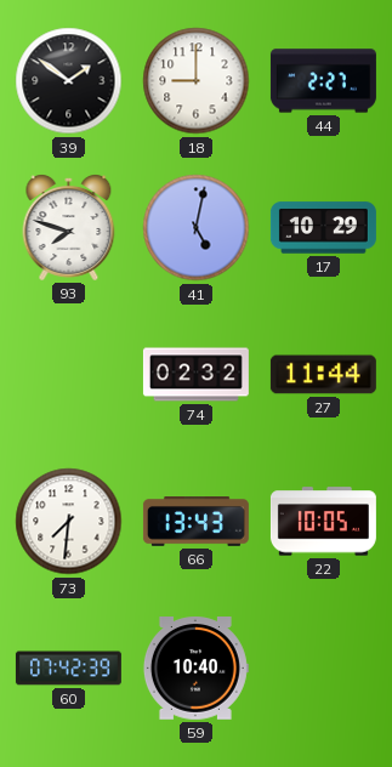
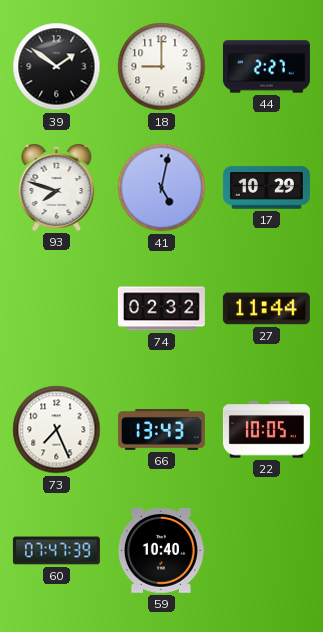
73: 7:31 -> 7:26 (57, 430)
60: 07:42 -> 07:47 (56, 551)
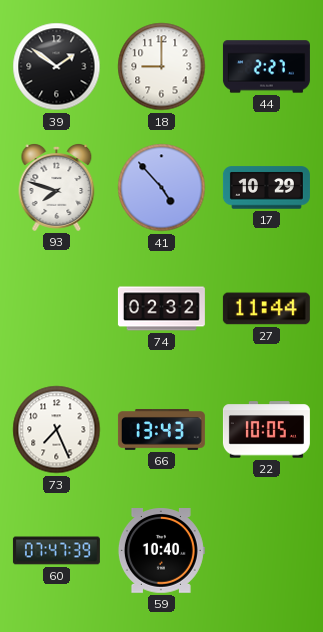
41: 5:02 -> 4:53 (162, 188)
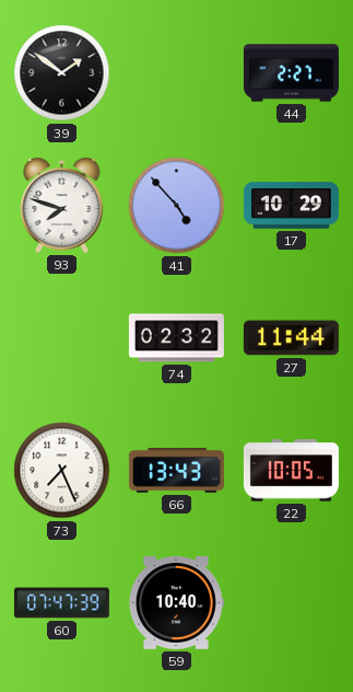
18: 9:00 -> none (162, 67)
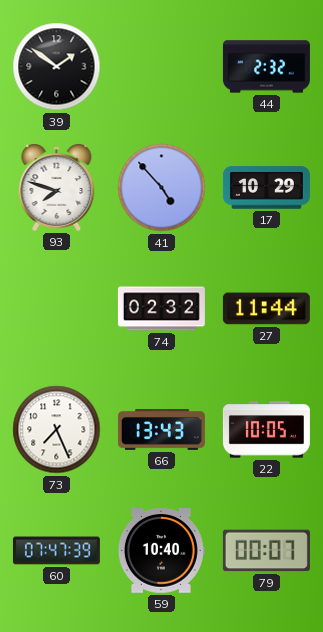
44: 2:27 -> 2:32 (266, 67)
79: none -> 00:07 (266, 551)
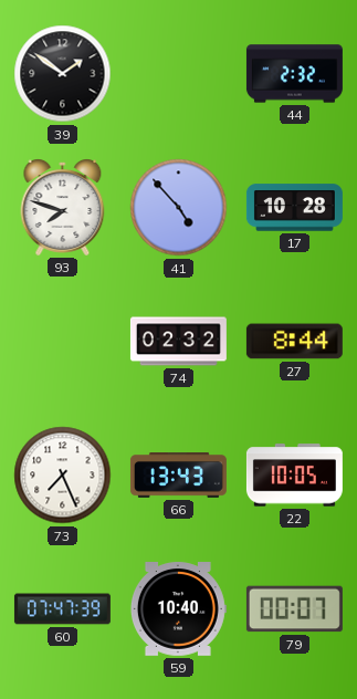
17: 10:29 -> 10:28 (294, 208)
27: 11:44 -> 8:44 (294, 342)
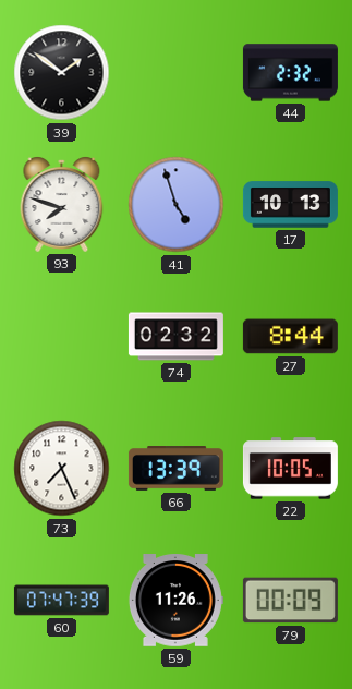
41: 4:53 -> 4:57 (177, 205)
17: 10:28 -> 10:13 (290, 205)
66: 13:43 -> 13:39 (175, 469)
59: 10:40 -> 11:26 (175, 601)
79: 00:07 -> 00:09 (290, 601)
